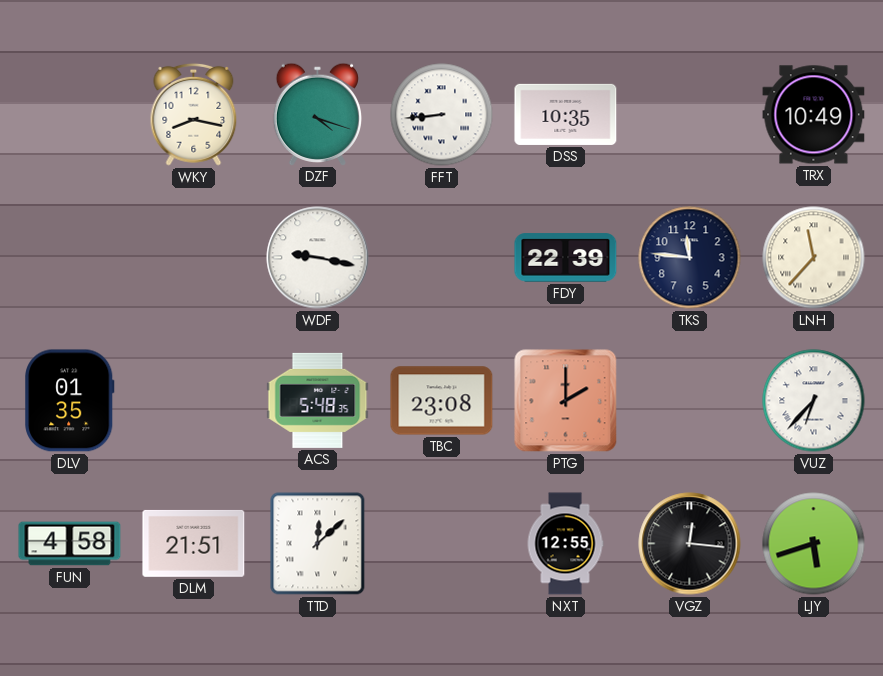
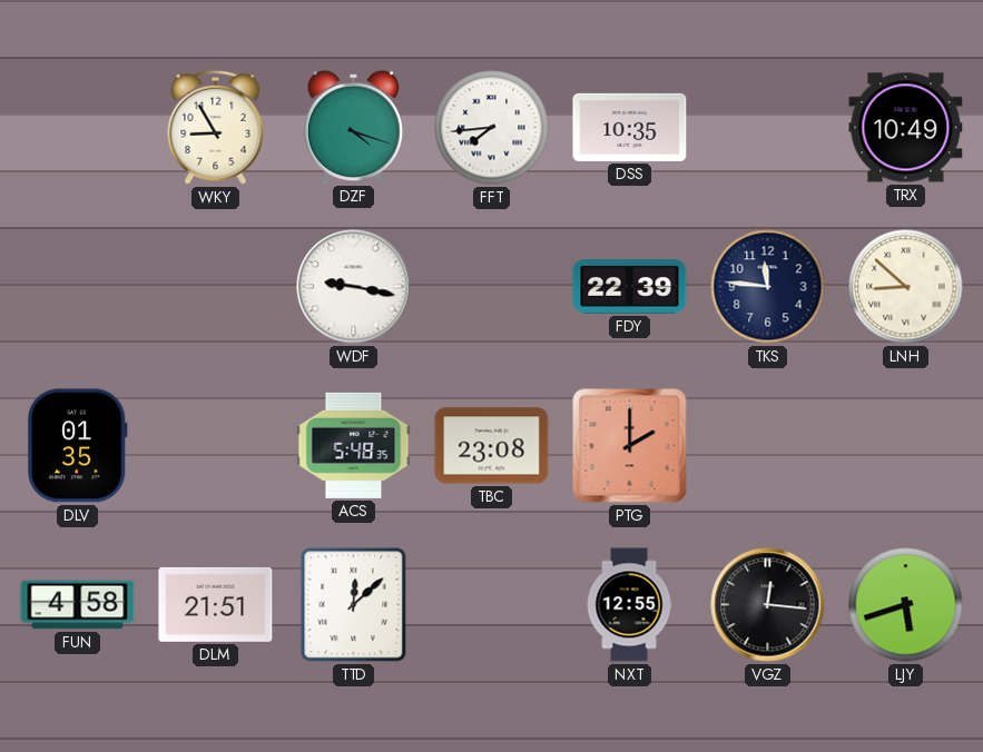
WKY: 8:17 -> 8:55 (216, 127)
FFT: 8:44 -> 7:44 (492, 128)
LNH: 11:37 -> 8:52 (906, 287)
VUZ: 6:37 -> none (814, 401)
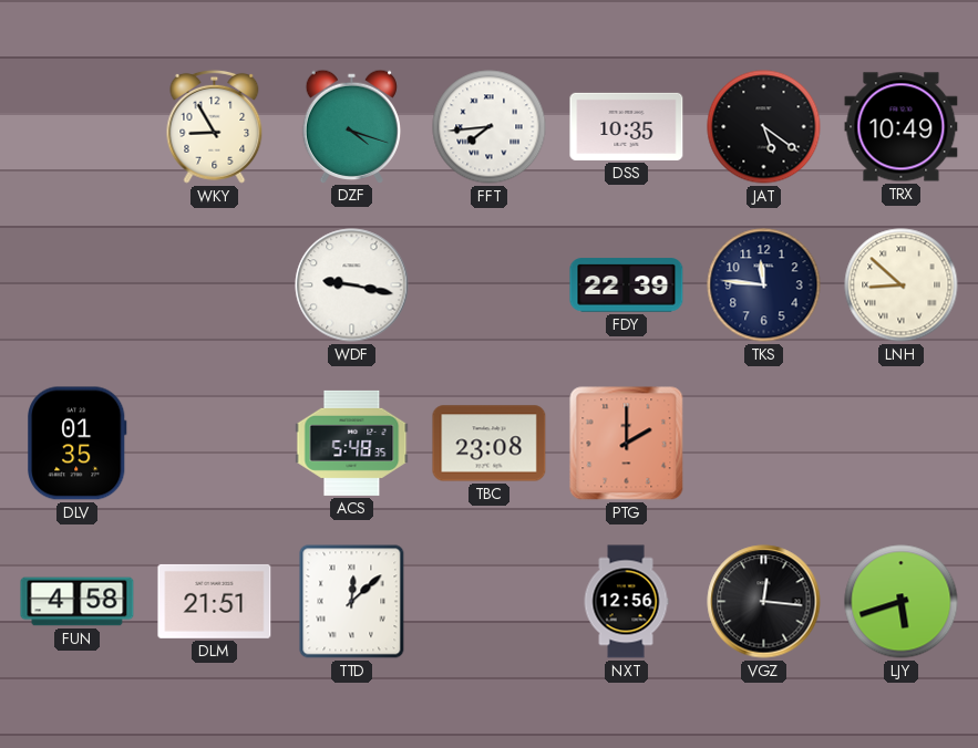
JAT: none -> 5:21 (764, 127)
NXT: 12:55 -> 12:56 (626, 602)
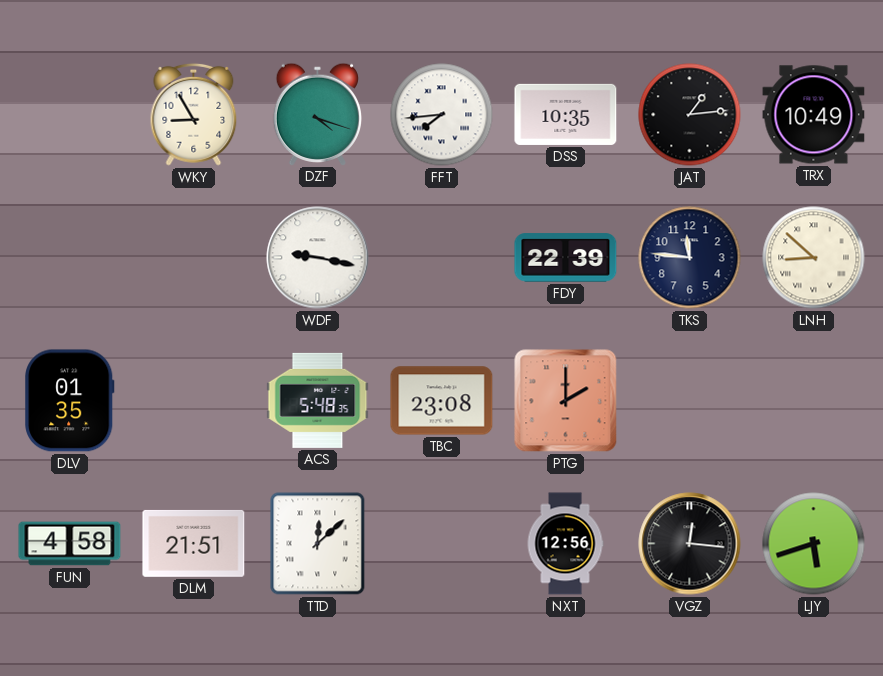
JAT: 5:21 -> 1:14 (690, 115)
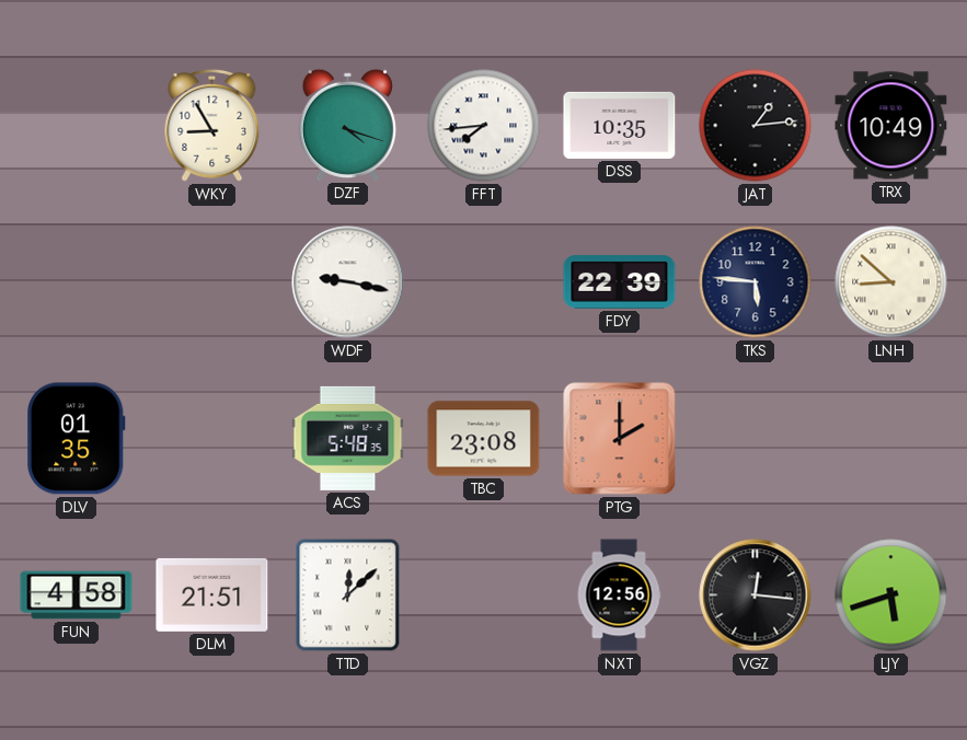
TKS: 11:46 -> 5:46 (756, 282)
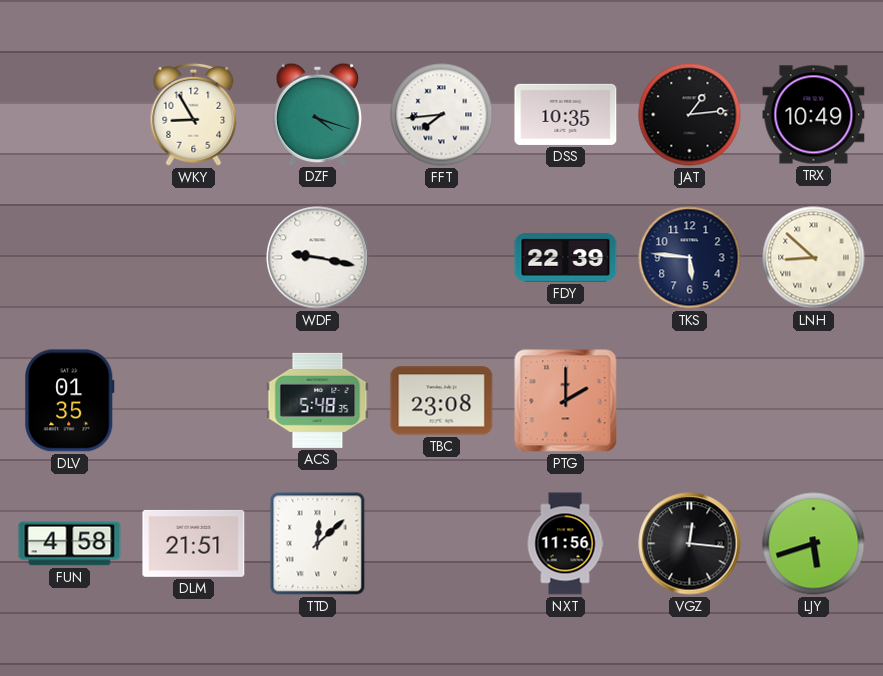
NXT: 12:56 -> 11:56 (565, 544)
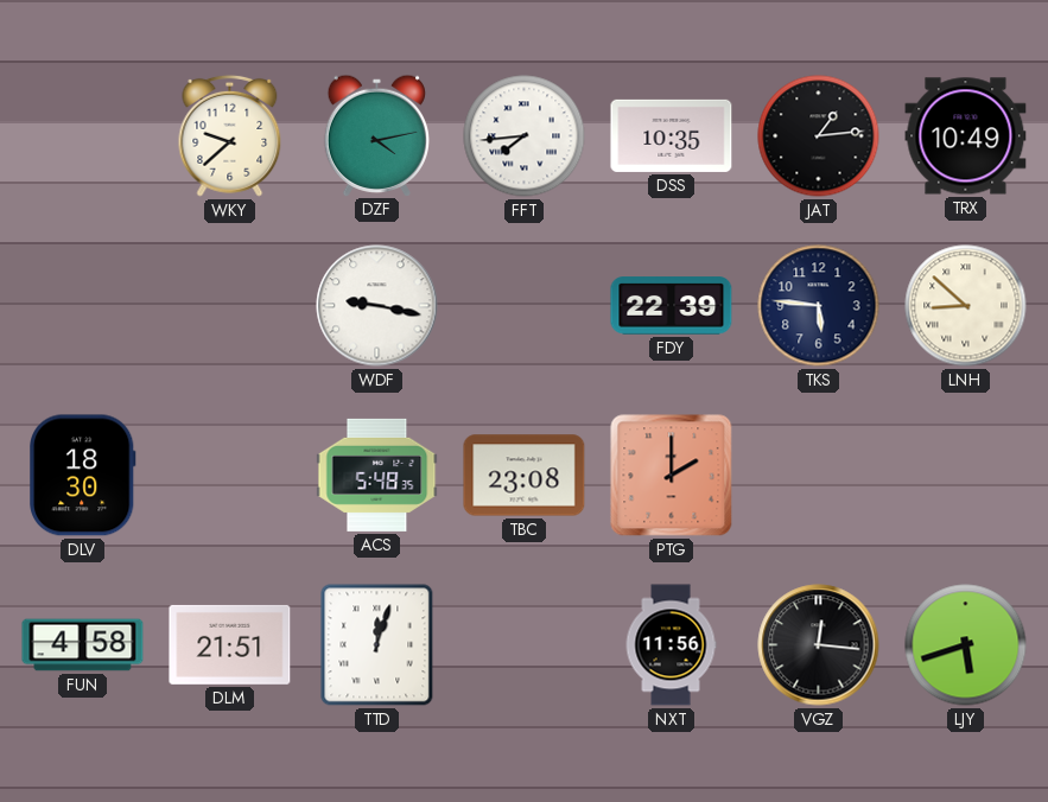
WKY: 8:55 -> 9:38 (230, 135)
DZF: 4:18 -> 4:13 (376, 135)
DLV: 01:35 -> 18:30 (83, 476)
TTD: 12:08 -> 12:03 (377, 645)
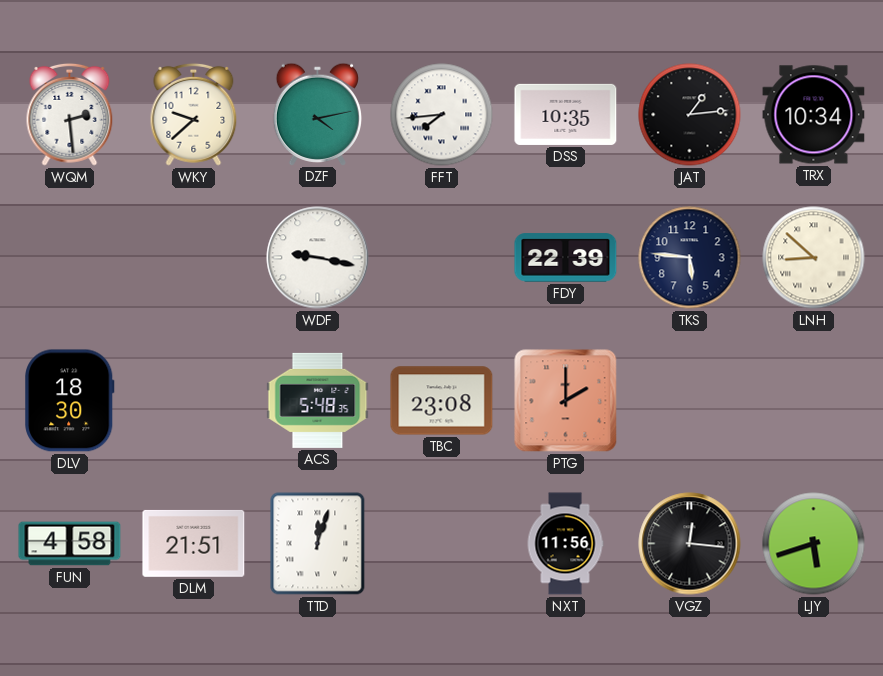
WQM: none -> 2:29 (70, 114)
TRX: 10:49 -> 10:34 (814, 115)
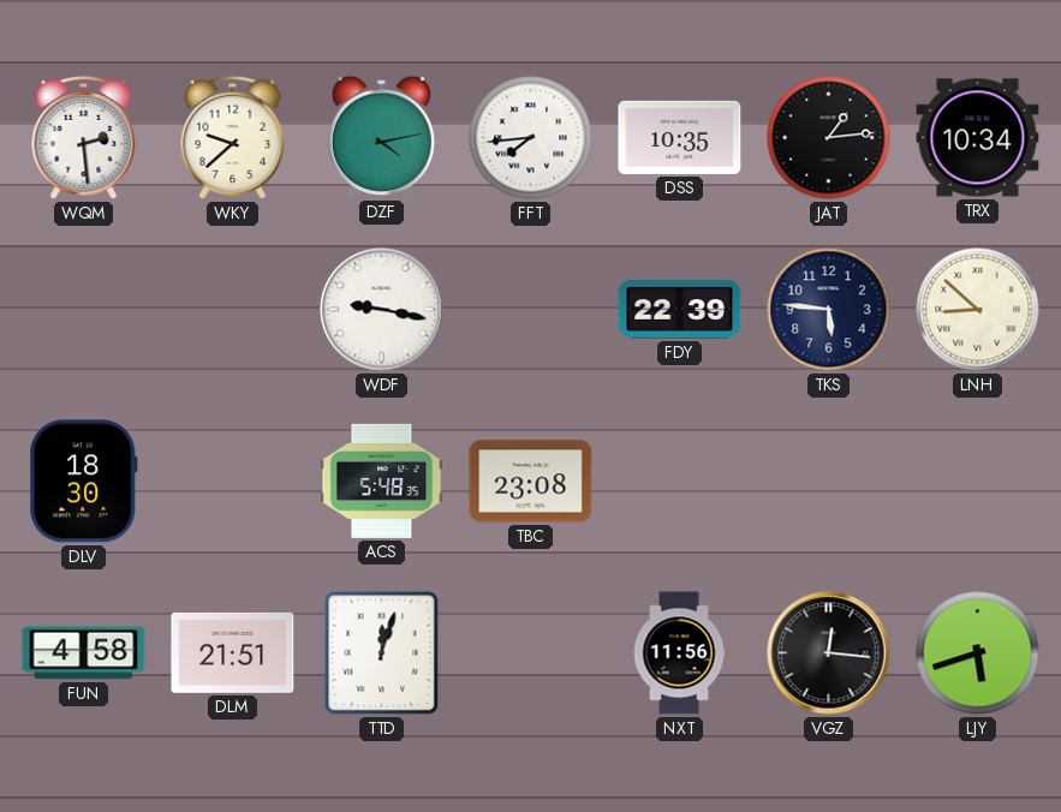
PTG: 2:00 -> none (566, 401)
